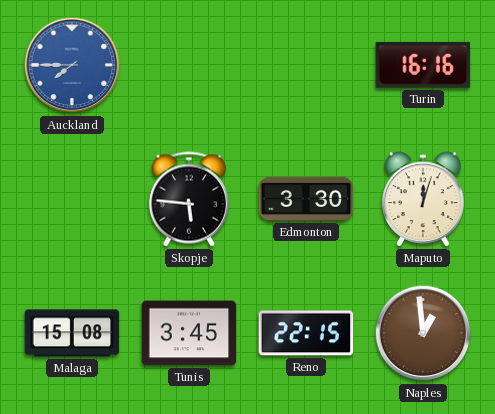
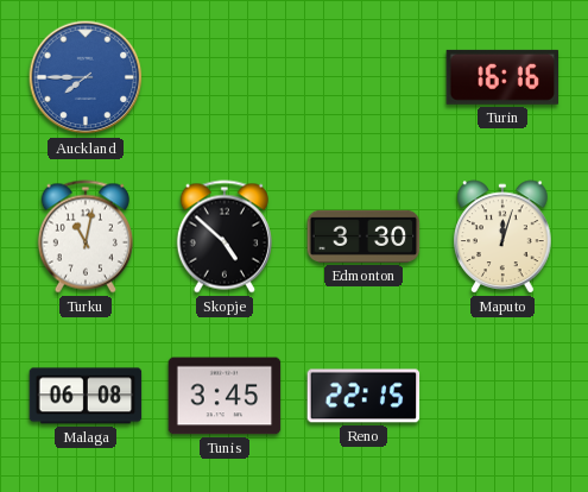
Turku: none -> 11:02 (86, 236)
Skopje: 5:46 -> 4:52 (225, 236)
Malaga: 15:08 -> 06:08 (86, 396)
Naples: 12:59 -> none (423, 333)
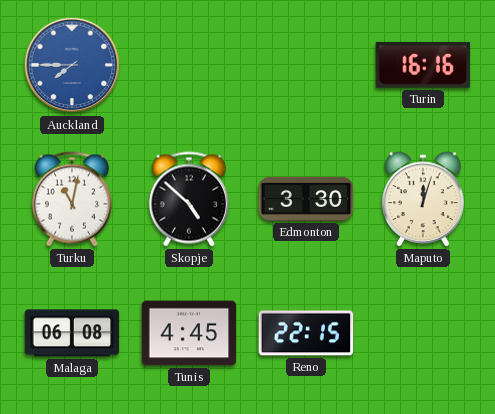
Tunis: 3:45 -> 4:45 (189, 333)
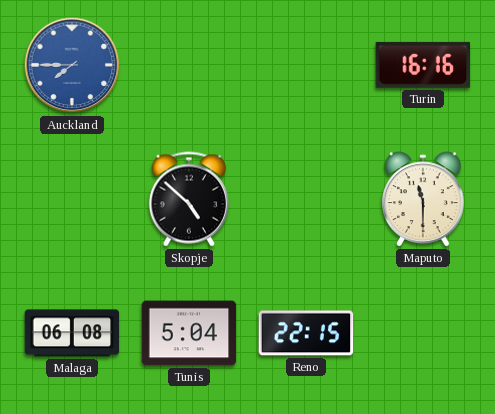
Turku: 11:02 -> none (72, 199)
Edmonton: 3:30 -> none (306, 199)
Maputo: 12:03 -> 11:30 (423, 199)
Tunis: 4:45 -> 5:04 (189, 333)
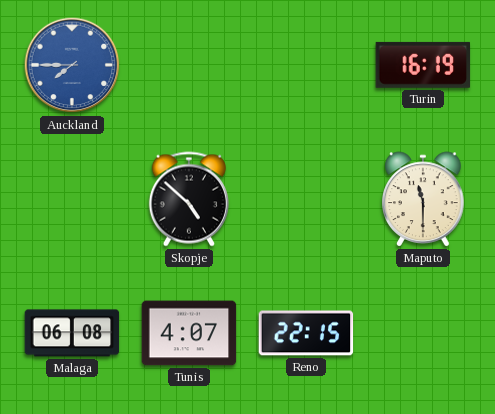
Turin: 16:16 -> 16:19 (423, 65)
Tunis: 5:04 -> 4:07 (189, 333)
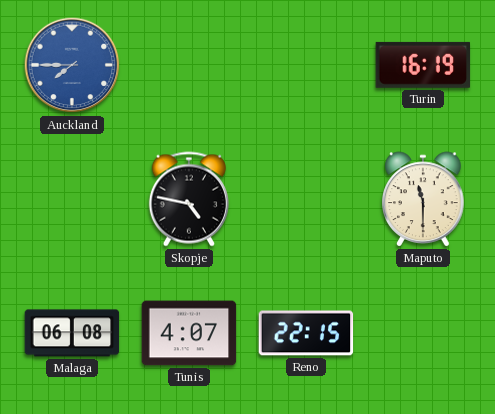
Skopje: 4:52 -> 4:47 (189, 199)
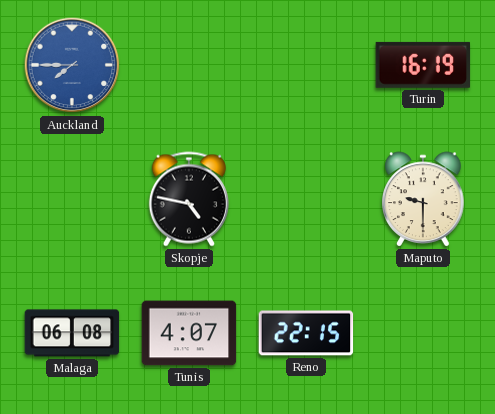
Maputo: 11:30 -> 9:30 (423, 199)
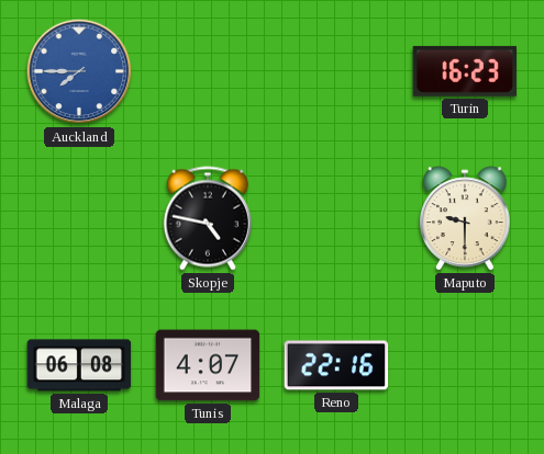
Turin: 16:19 -> 16:23 (465, 71)
Reno: 22:15 -> 22:16 (336, 365)
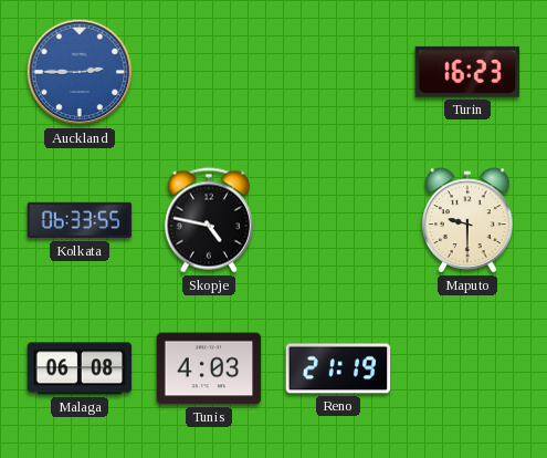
Auckland: 7:45 -> 2:45 (80, 72)
Kolkata: none -> 06:33 (80, 220)
Tunis: 4:07 -> 4:03 (209, 368)
Reno: 22:16 -> 21:19 (338, 368)
